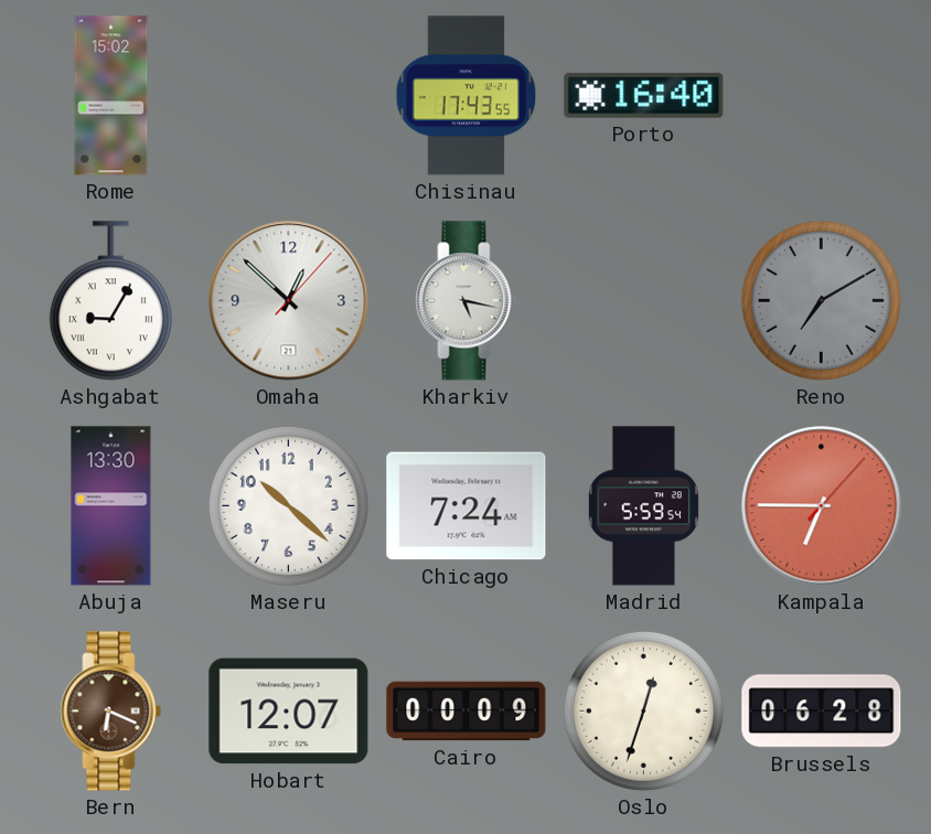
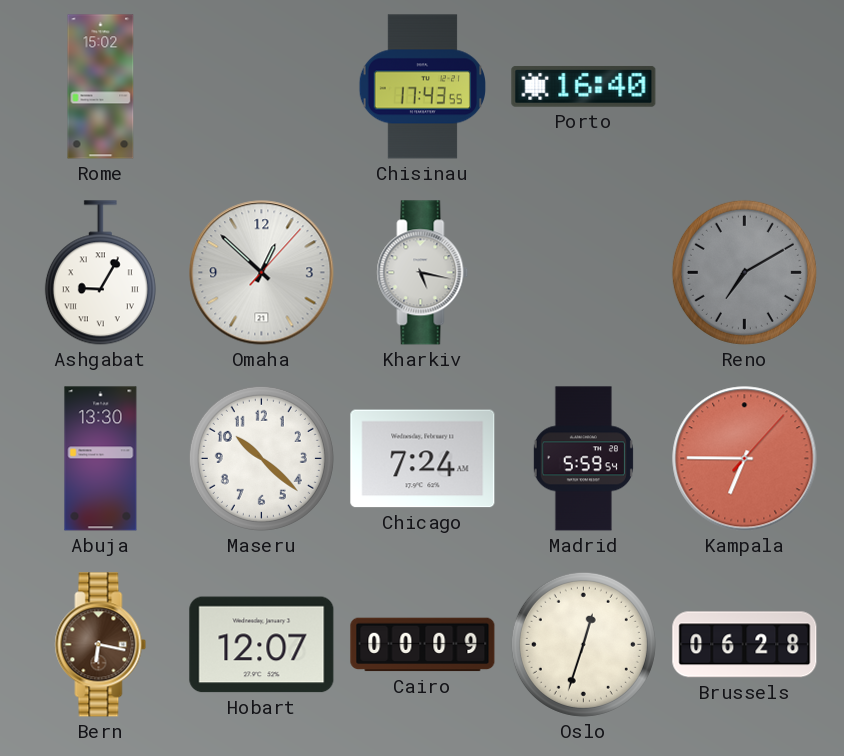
Bern: 6:19 -> 6:17 (101, 645)
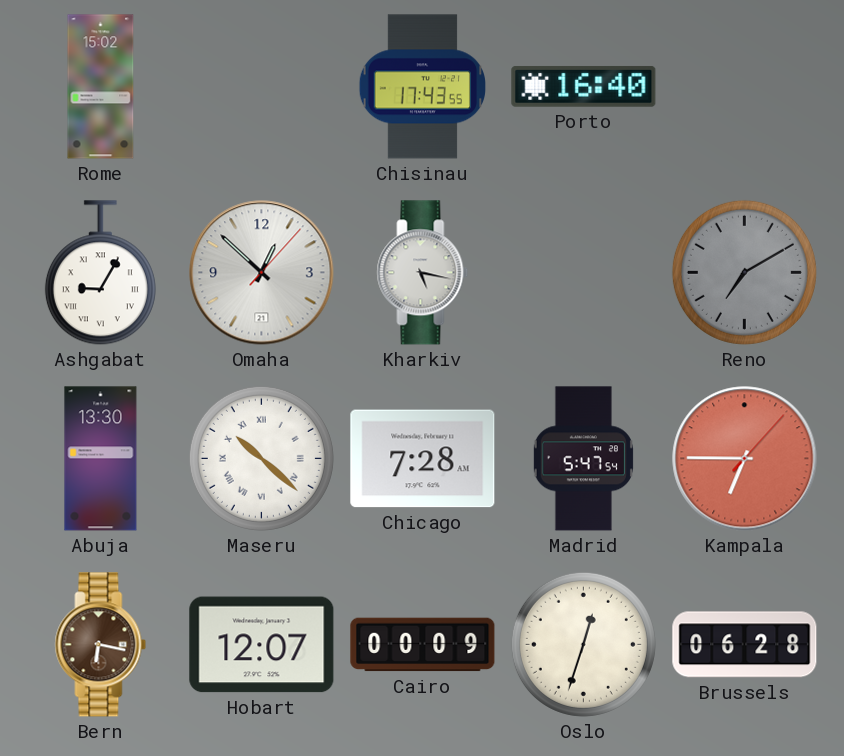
Maseru numerals: Arabic -> Roman (261, 458)
Chicago: 7:24 -> 7:28 (423, 459)
Madrid: 5:59 -> 5:47 (583, 459)
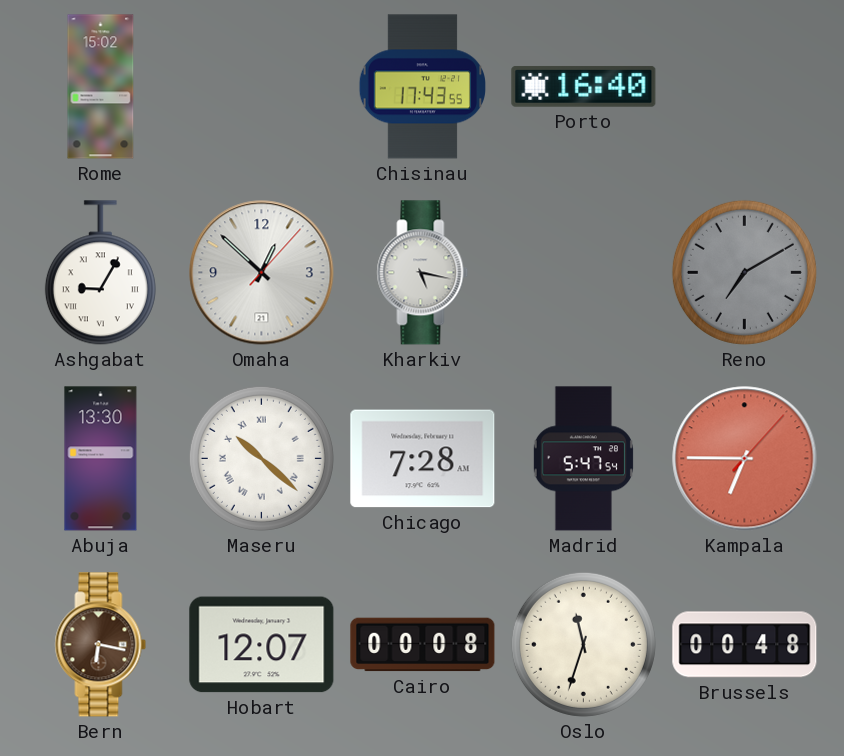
Cairo: 00:09 -> 00:08 (423, 645)
Oslo: 12:33 -> 11:33 (583, 644)
Brussels: 06:28 -> 00:48 (745, 645)
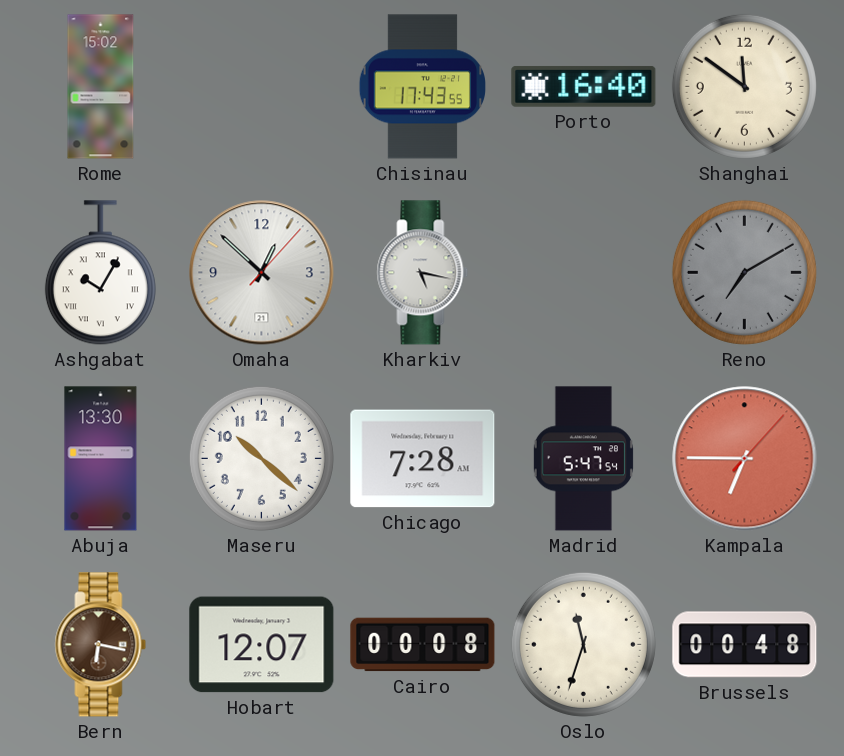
Shanghai: none -> 11:51 (744, 86)
Ashgabat: 9:05 -> 10:05 (100, 273)
Maseru numerals: Roman -> Arabic (261, 458)
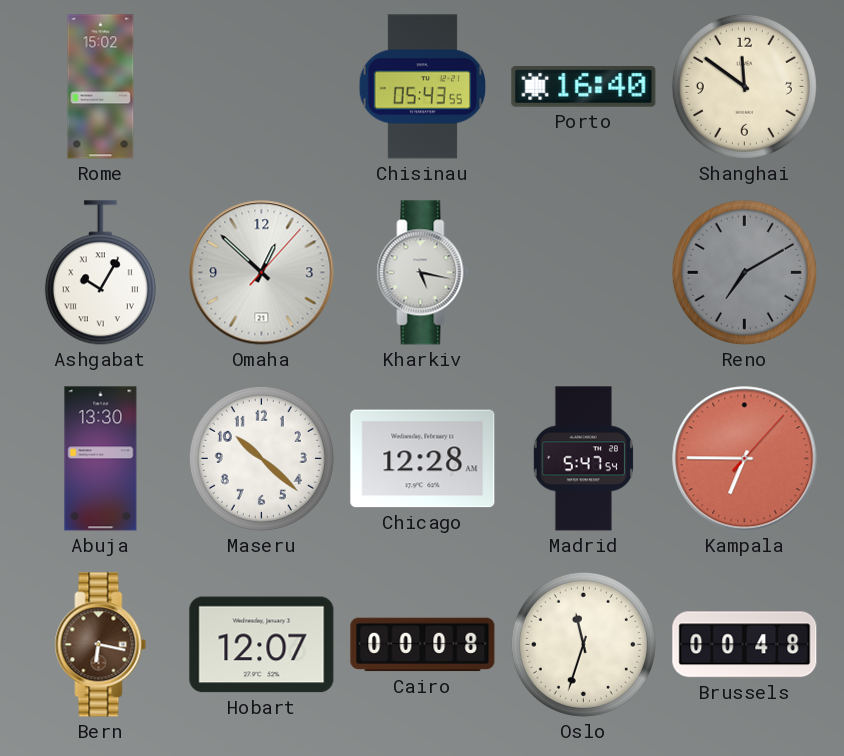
Chisinau: 17:43 -> 05:43 (423, 87)
Chicago: 7:28 -> 12:28 (423, 459)
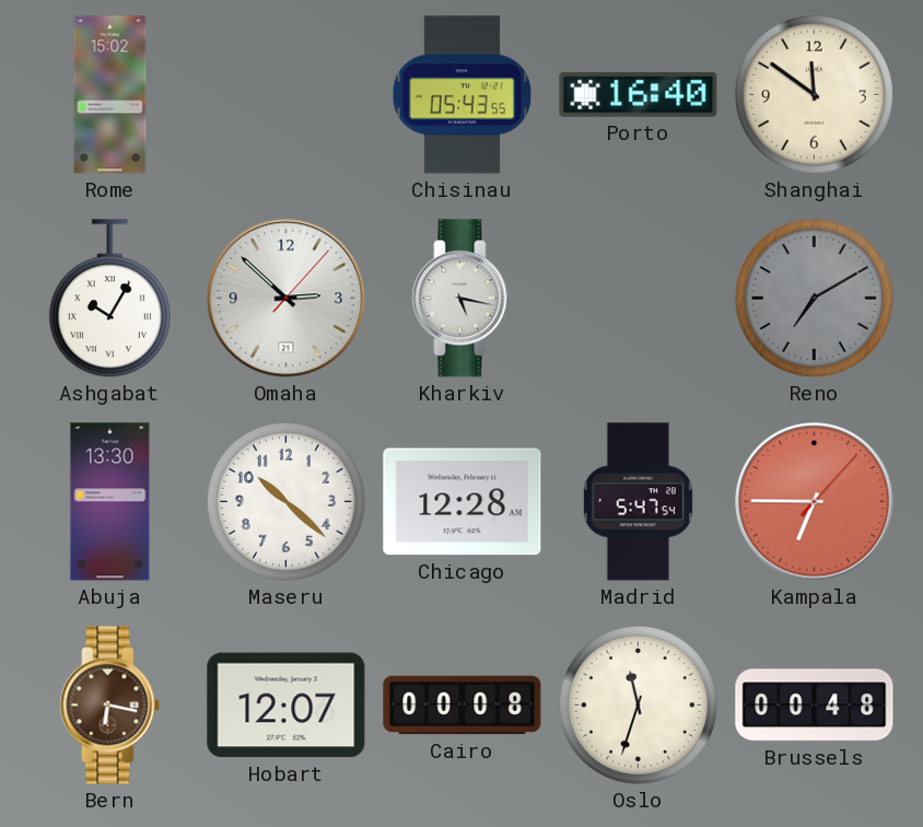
Omaha: 12:52 -> 2:52 (287, 299)
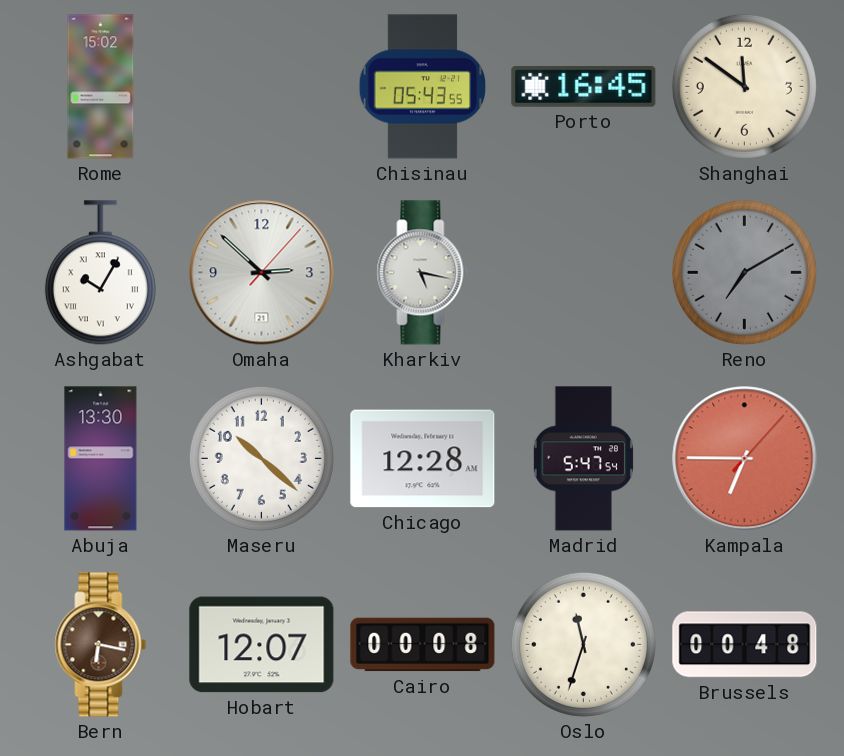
Porto: 16:40 -> 16:45 (584, 86)
